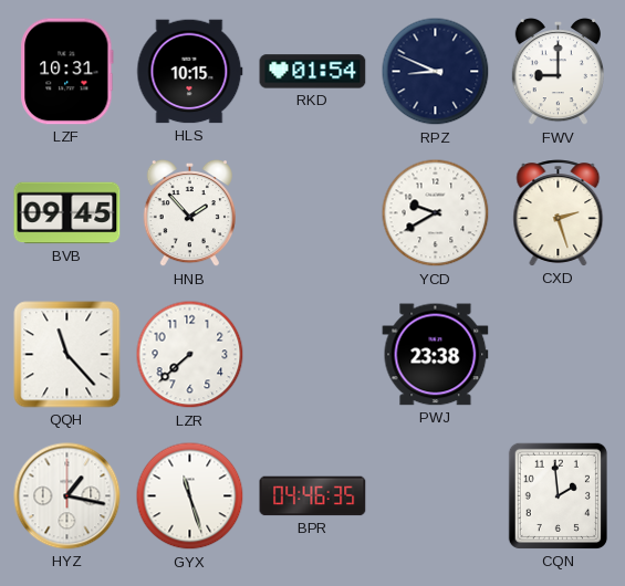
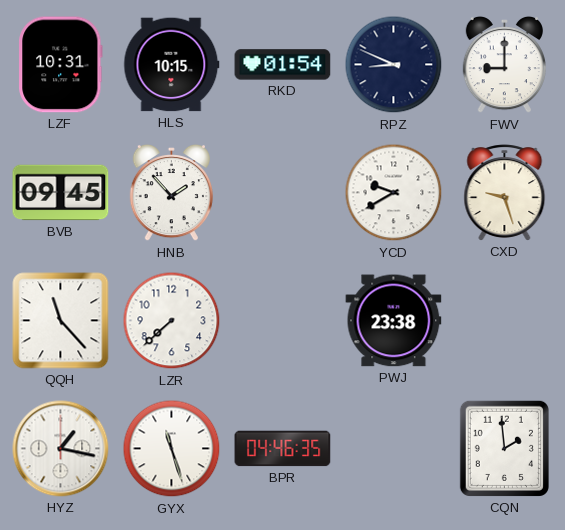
CXD: 2:27 -> 9:27 (505, 193)
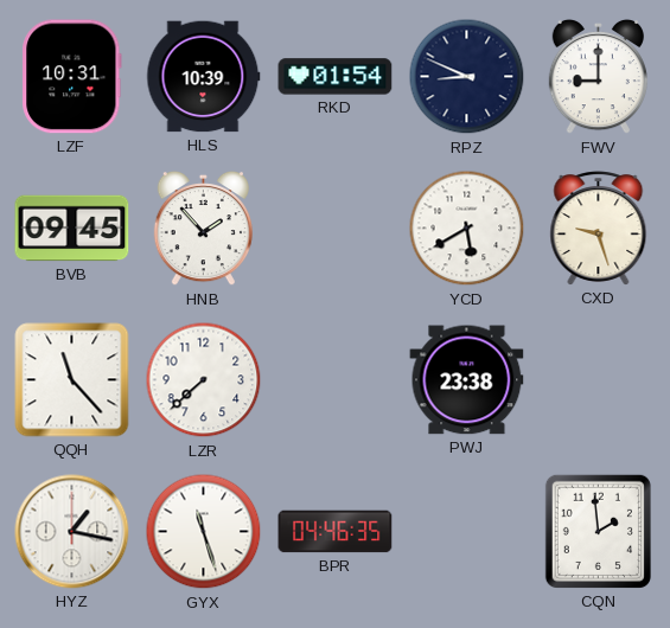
HLS: 10:15 -> 10:39 (204, 77)
YCD: 9:40 -> 5:40 (467, 229)
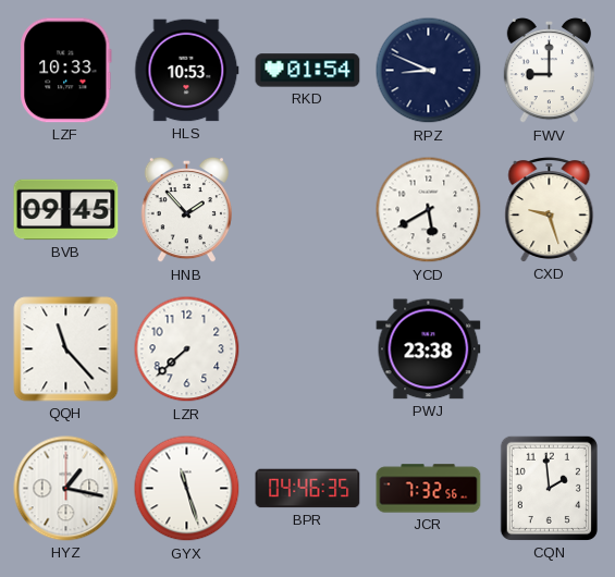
LZF: 10:31 -> 10:33 (66, 71)
HLS: 10:39 -> 10:53 (187, 71)
JCR: none -> 7:32 (429, 489)
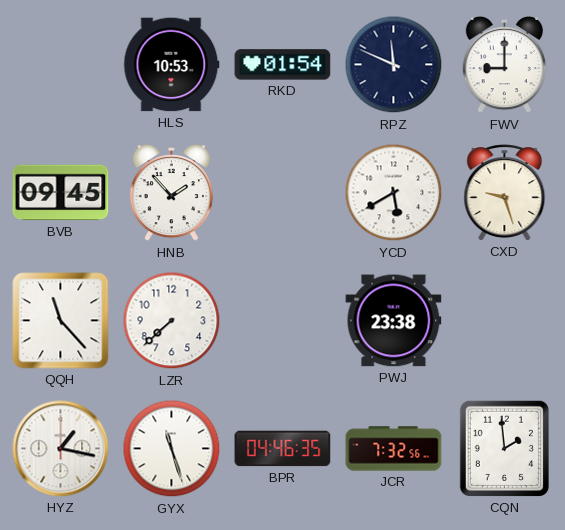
LZF: 10:33 -> none (66, 71)
RPZ: 8:49 -> 11:49 (394, 65)
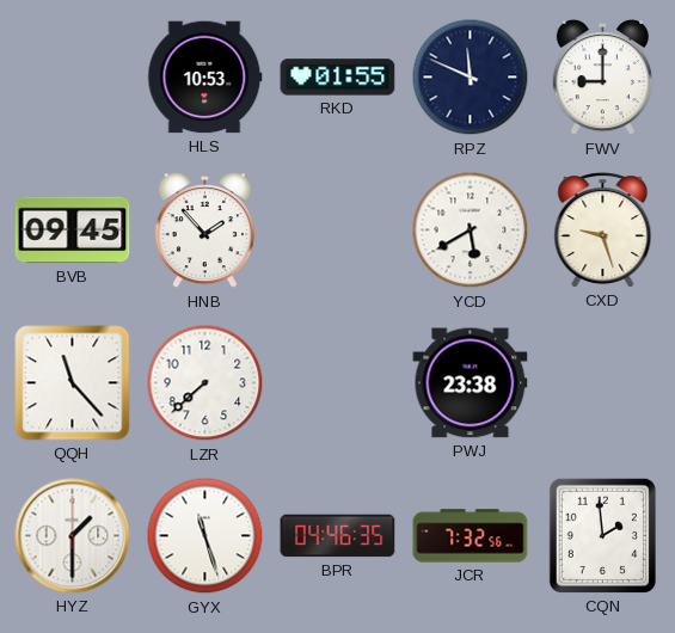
RKD: 01:54 -> 01:55 (338, 78)
HYZ: 1:17 -> 1:30 (73, 536)
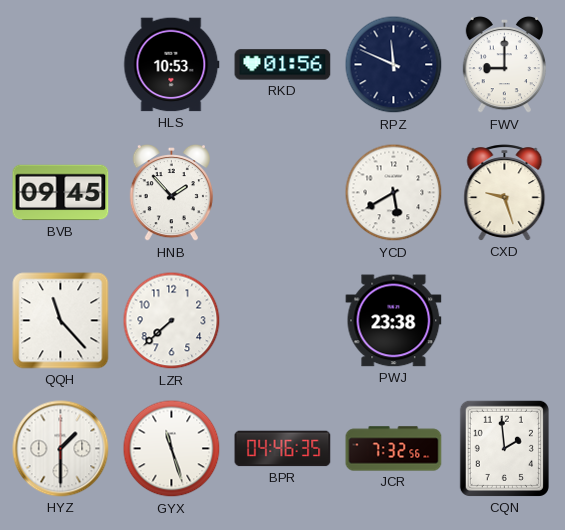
RKD: 01:55 -> 01:56 (283, 65)
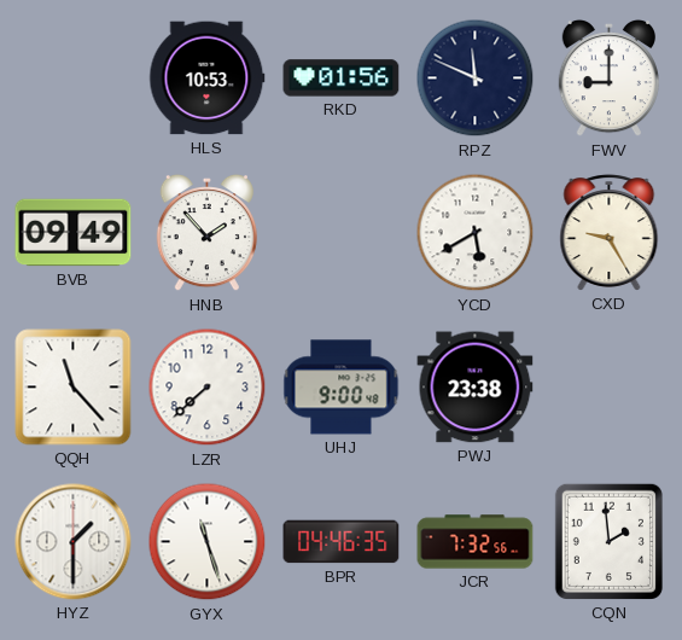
BVB: 09:45 -> 09:49 (74, 233)
CXD: 9:27 -> 9:25 (610, 233)
UHJ: none -> 9:00 (342, 388)
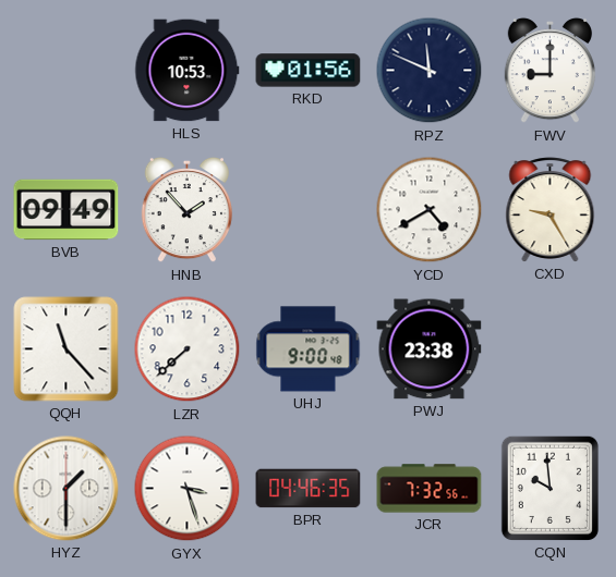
YCD: 5:40 -> 4:40 (430, 210)
GYX: 11:27 -> 3:27 (188, 489)
CQN: 1:59 -> 9:59 (549, 488)
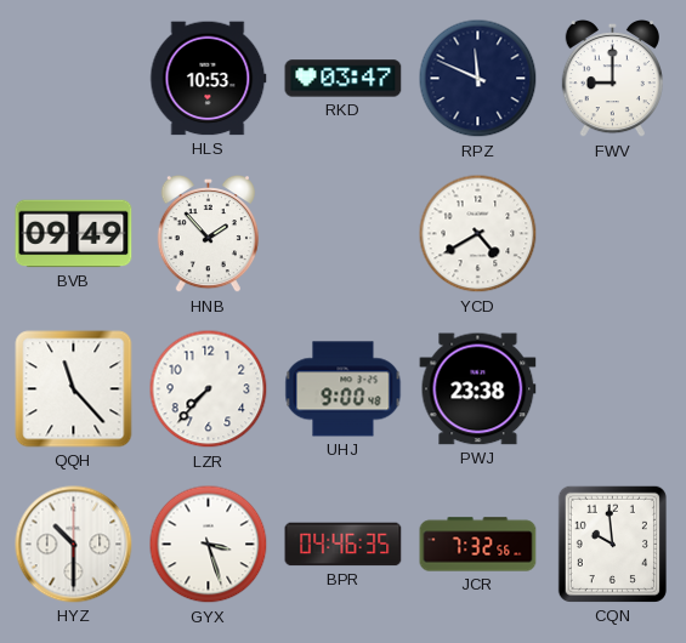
RKD: 01:56 -> 03:47 (344, 79)
CXD: 9:25 -> none (551, 210)
LZR: 7:38 -> 7:37 (209, 389)
HYZ: 1:30 -> 10:30 (74, 545)
